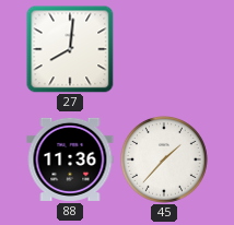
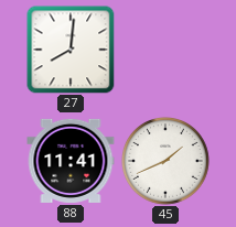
88: 11:36 -> 11:41 (71, 161)
45: 1:37 -> 1:41 (167, 162)
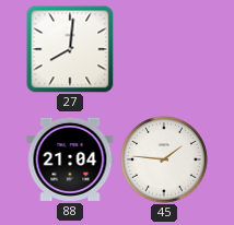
88: 11:41 -> 21:04 (70, 159)
45: 1:41 -> 1:46 (165, 161)
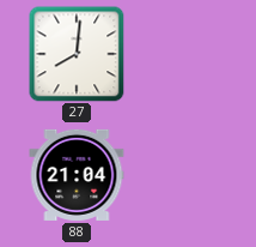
45: 1:46 -> none (165, 161)
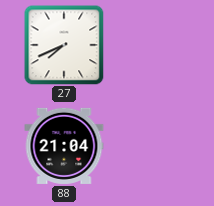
27: 8:01 -> 7:41 (64, 45)
